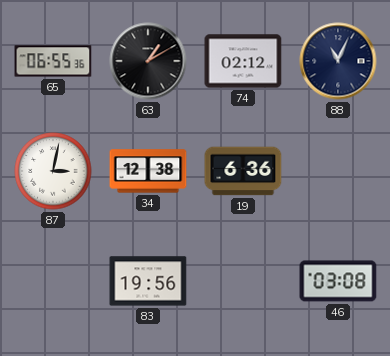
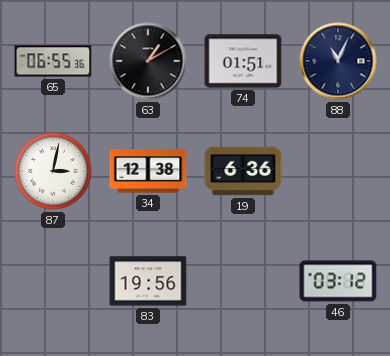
74: 02:12 -> 01:51 (243, 61)
46: 03:08 -> 03:12 (338, 281)
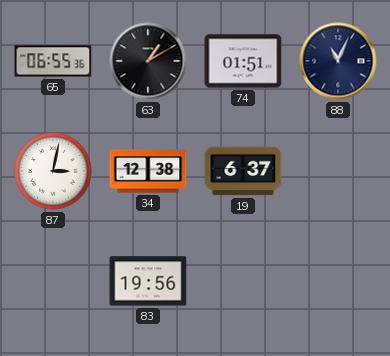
19: 6:36 -> 6:37 (243, 171)
46: 03:12 -> none (338, 281)
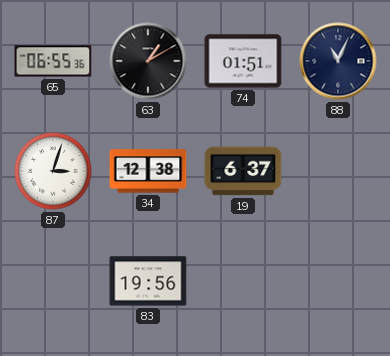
87: 3:02 -> 3:03 (53, 171)
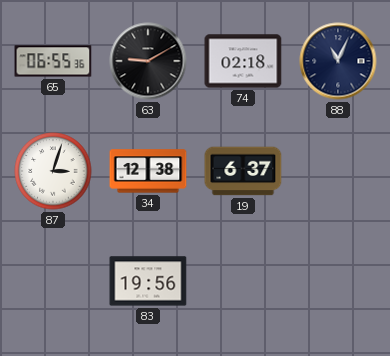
63: 1:10 -> 9:10 (148, 61)
74: 01:51 -> 02:18 (243, 61)
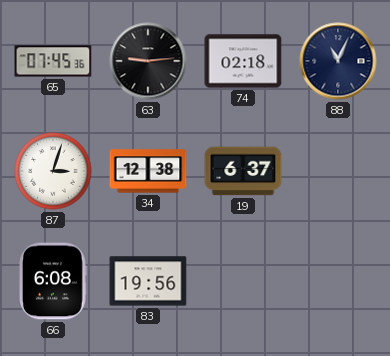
65: 06:55 -> 07:45 (53, 61)
63: 9:10 -> 9:14 (148, 61)
66: none -> 6:08 (53, 281)
